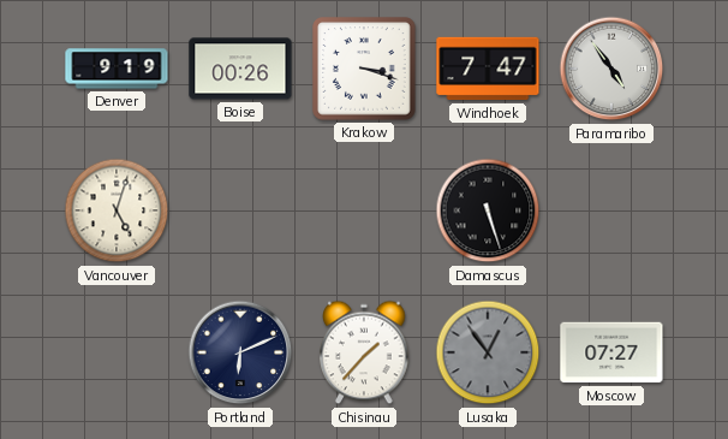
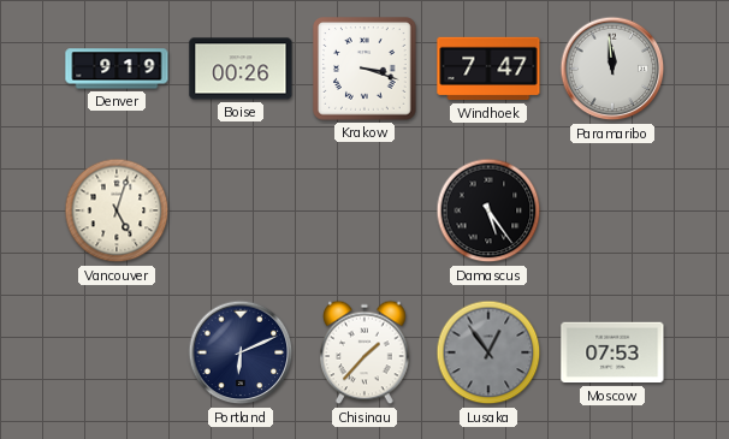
Paramaribo: 4:54 -> 11:59 (612, 69)
Damascus: 5:27 -> 5:24 (488, 210)
Moscow: 07:27 -> 07:53 (612, 352)
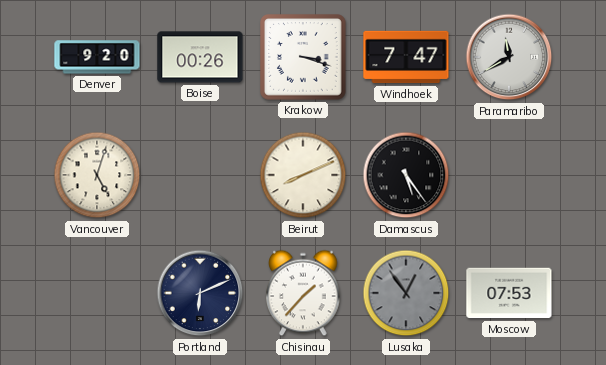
Denver: 9:19 -> 9:20 (97, 57)
Paramaribo: 11:59 -> 11:40 (509, 57)
Beirut: none -> 8:11 (303, 175)
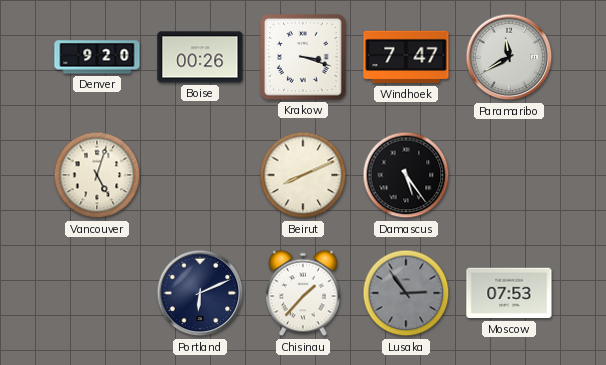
Lusaka: 12:54 -> 2:54 (406, 293)
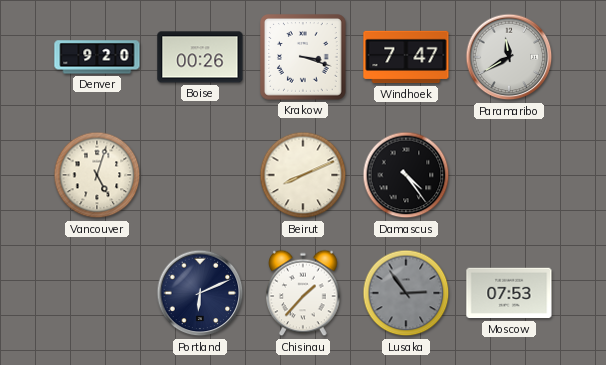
Damascus: 5:24 -> 4:24 (406, 175)
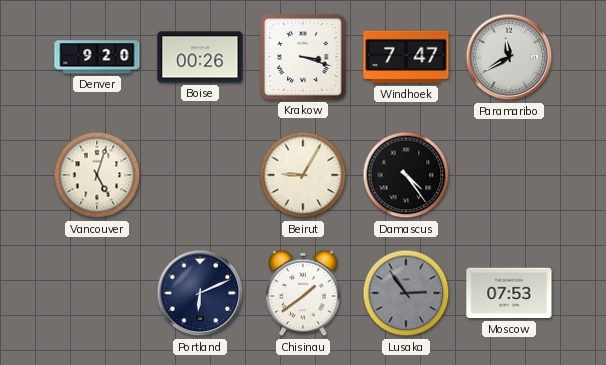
Beirut: 8:11 -> 9:05 (303, 175)
Chisinau: 1:37 -> 1:39 (303, 293)
